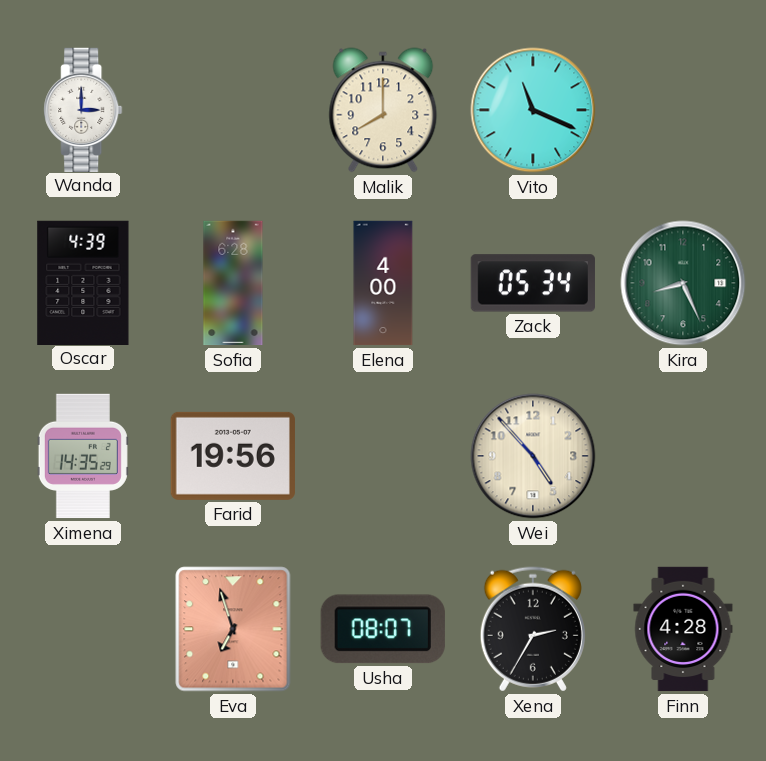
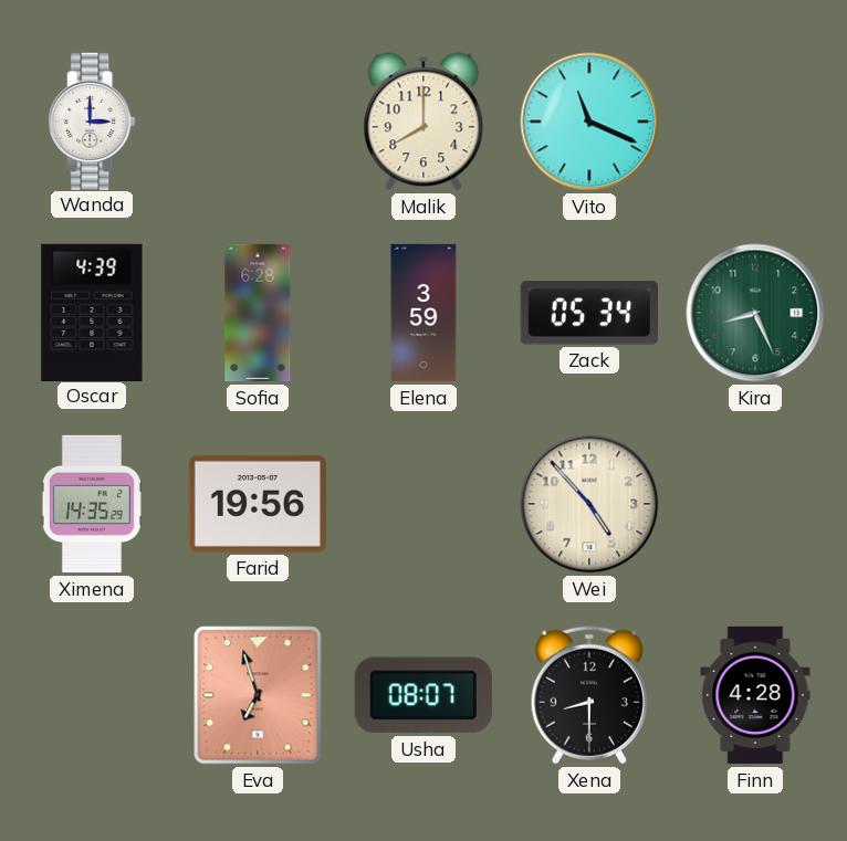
Elena: 4:00 -> 3:59 (423, 313)
Xena: 2:35 -> 8:30 (589, 695)
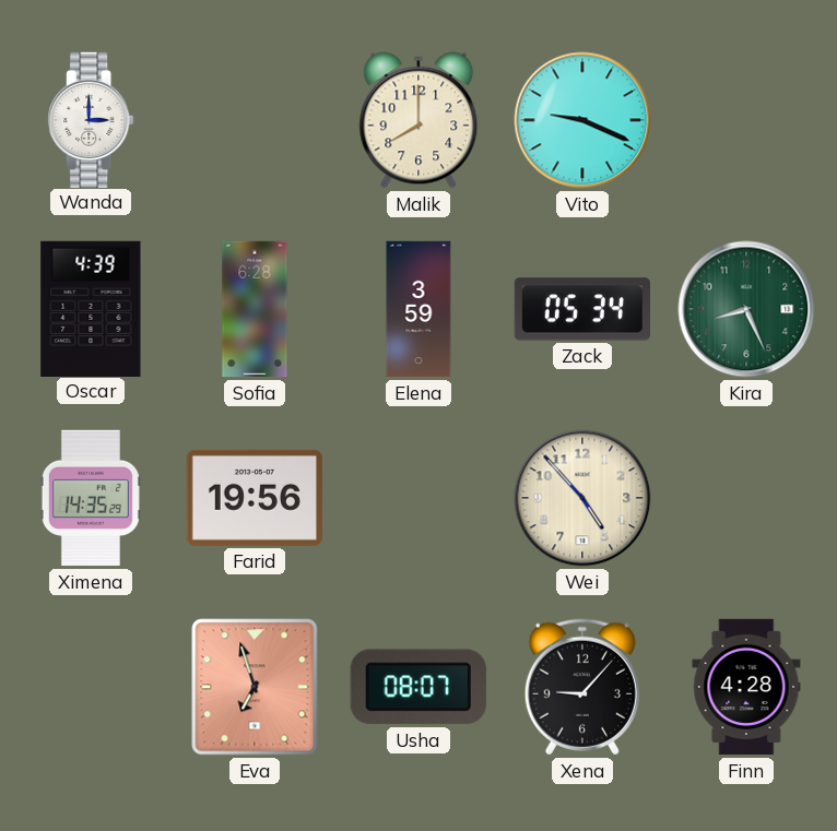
Vito: 11:19 -> 9:19 (582, 120)
Xena: 8:30 -> 9:07 (582, 687)
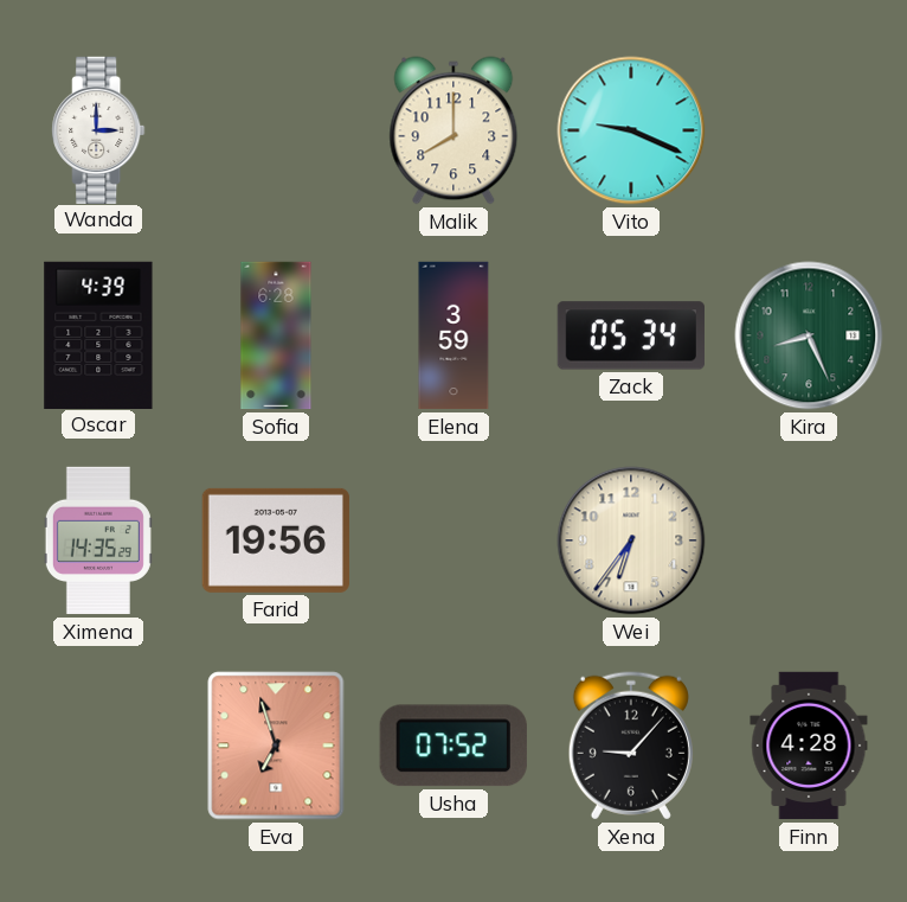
Wei: 4:53 -> 6:36 (631, 540)
Usha: 08:07 -> 07:52 (454, 746)
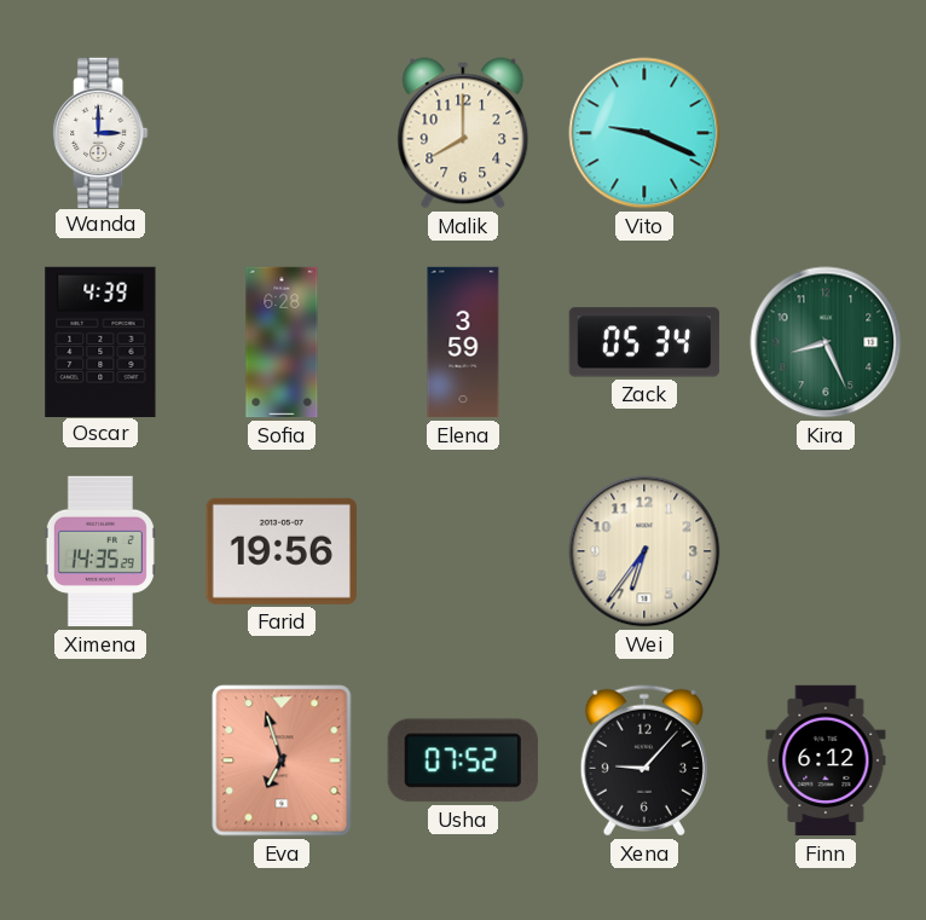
Finn: 4:28 -> 6:12 (826, 760)
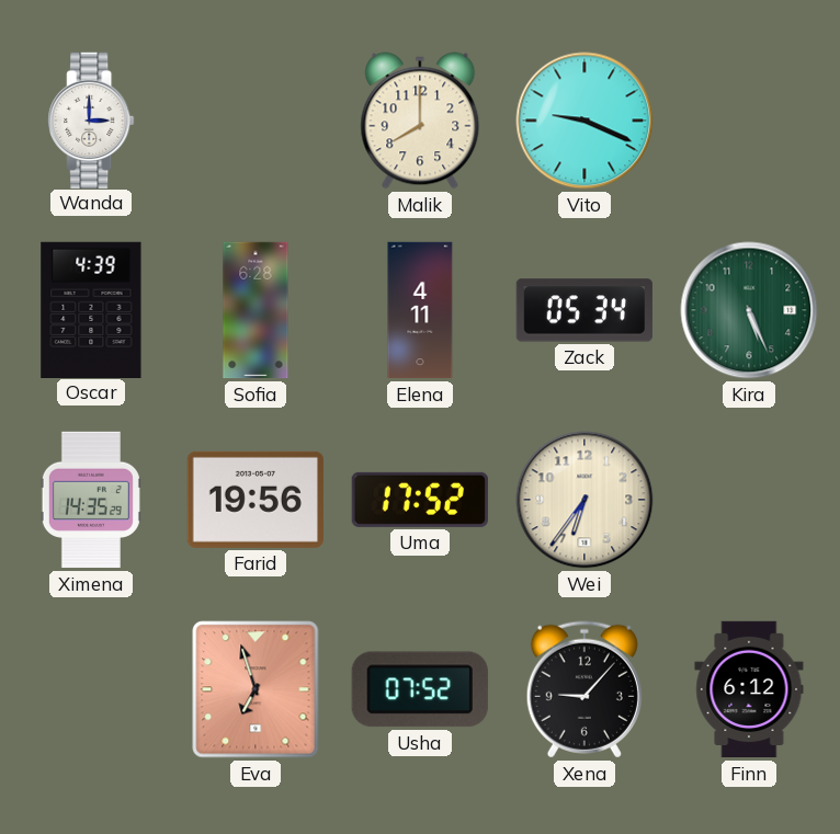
Elena: 3:59 -> 4:11 (420, 310)
Kira: 8:26 -> 5:26 (749, 310)
Uma: none -> 17:52 (420, 500)
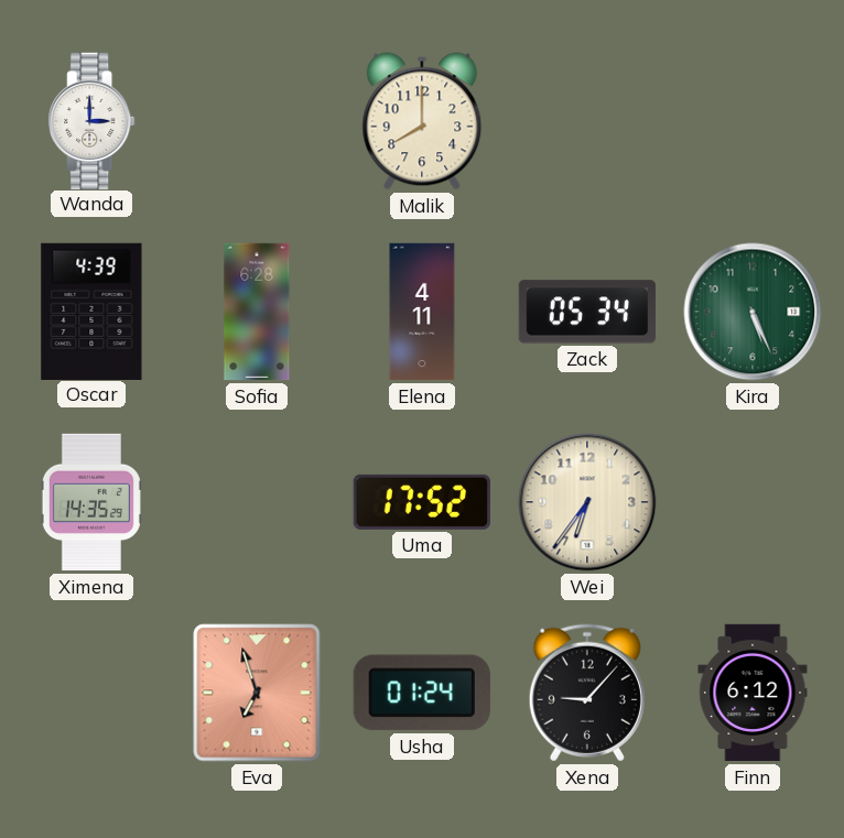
Vito: 9:19 -> none (584, 121)
Farid: 19:56 -> none (256, 500)
Usha: 07:52 -> 01:24 (422, 693)
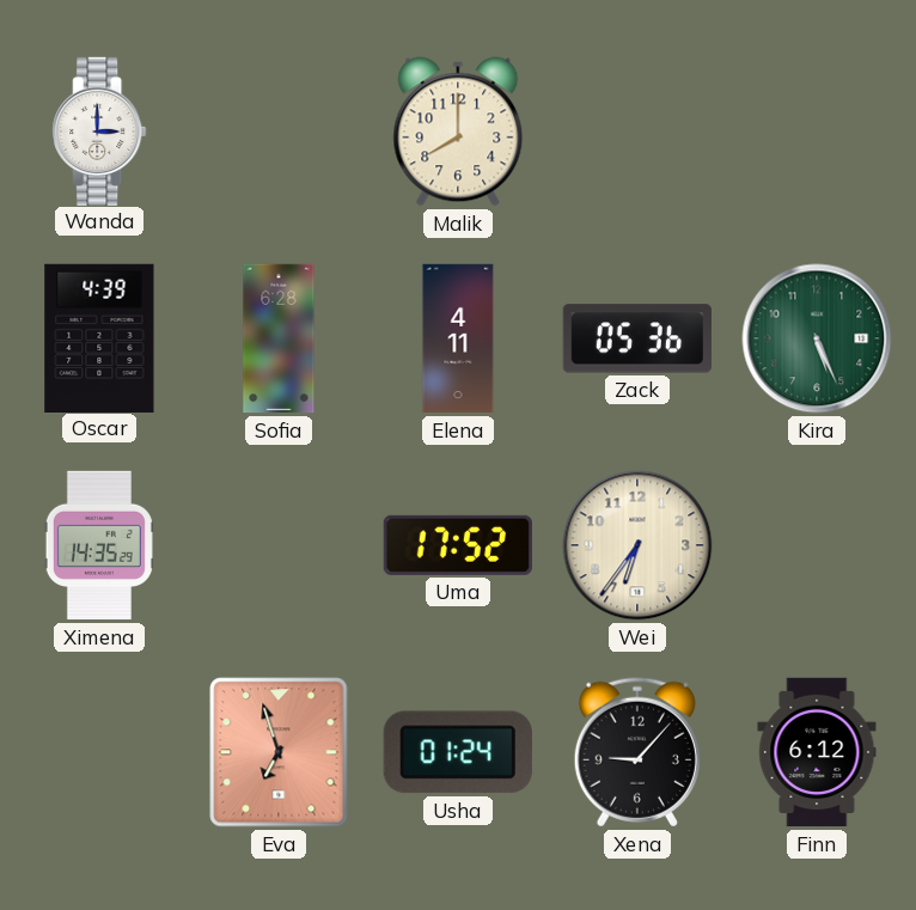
Zack: 05:34 -> 05:36 (637, 338)
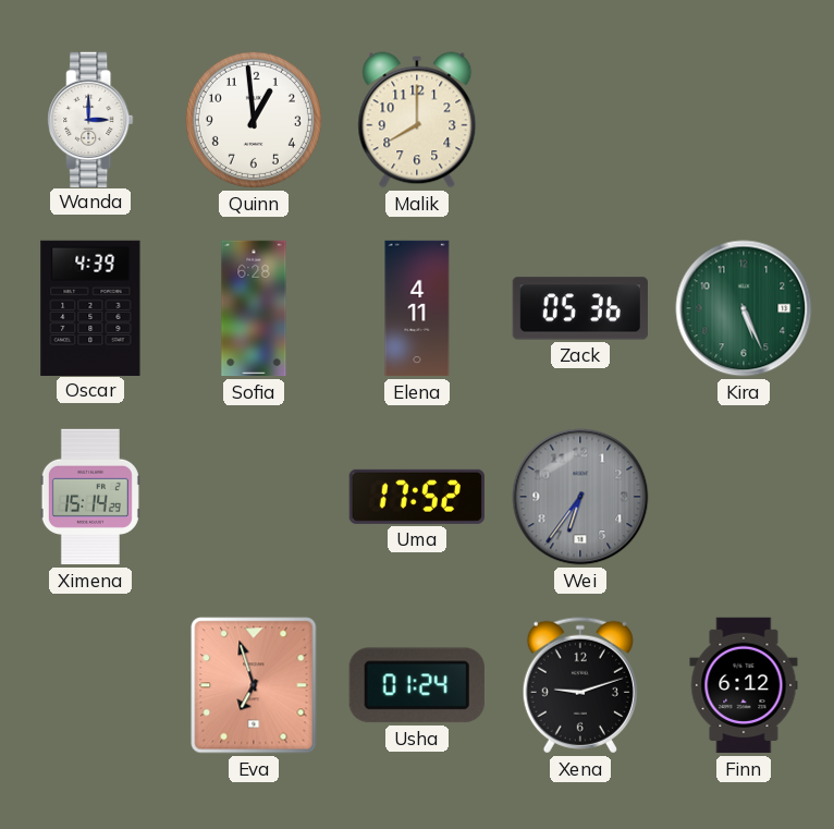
Quinn: none -> 12:59 (254, 120)
Ximena: 14:35 -> 15:14 (90, 497)
Wei dial: cream -> grey (580, 497)
Xena: 9:07 -> 9:12 (580, 685)
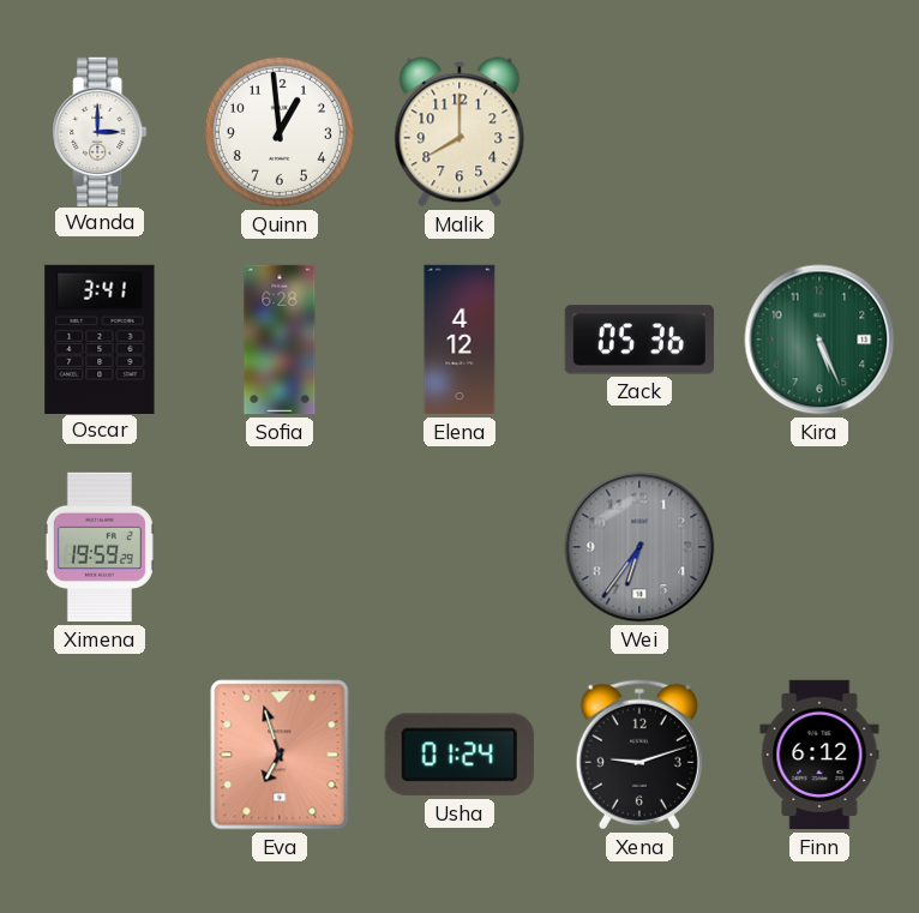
Oscar: 4:39 -> 3:41 (100, 338)
Elena: 4:11 -> 4:12 (459, 340)
Ximena: 15:14 -> 19:59 (100, 547)
Uma: 17:52 -> none (417, 497)
